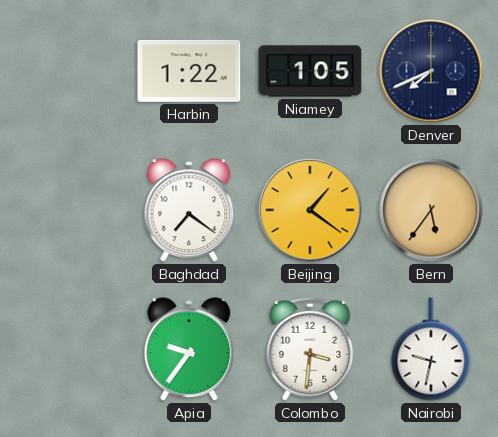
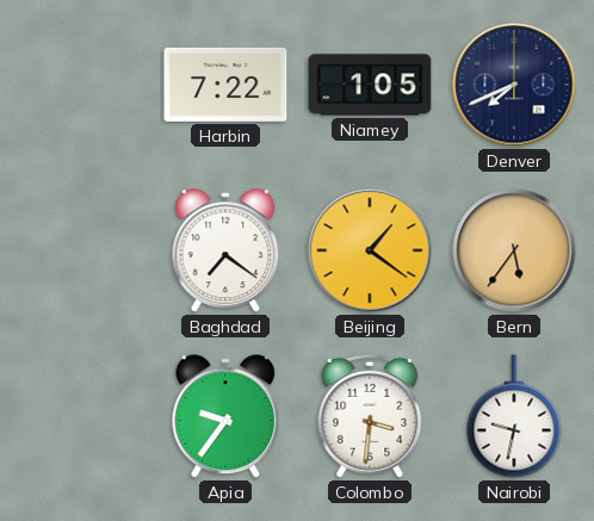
Harbin: 1:22 -> 7:22 (225, 85)
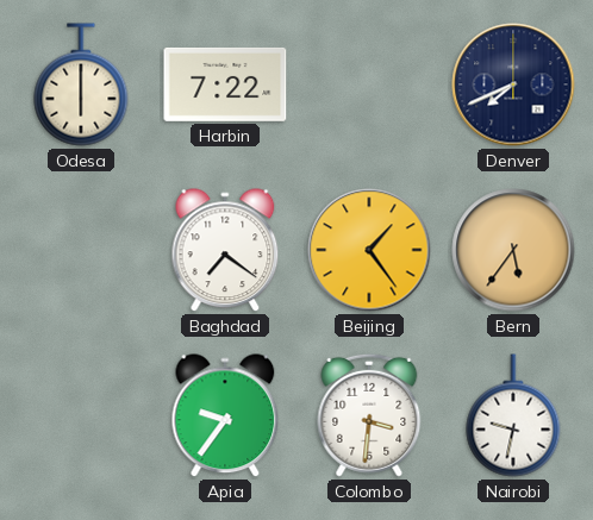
Odesa: none -> 6:00 (81, 84)
Niamey: 1:05 -> none (370, 85)
Beijing: 1:21 -> 1:24 (369, 250)
